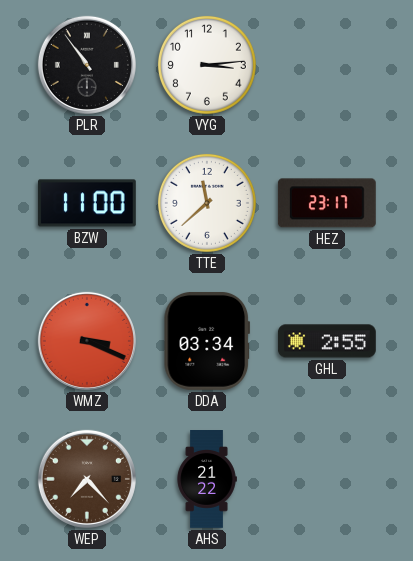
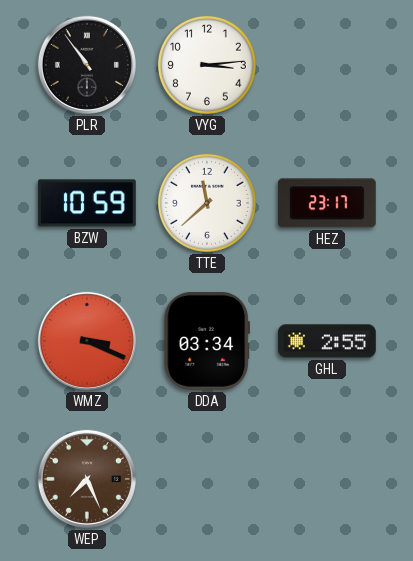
BZW: 11:00 -> 10:59 (87, 203)
WEP: 7:23 -> 7:26 (87, 479)
AHS: 21:22 -> none (207, 480)
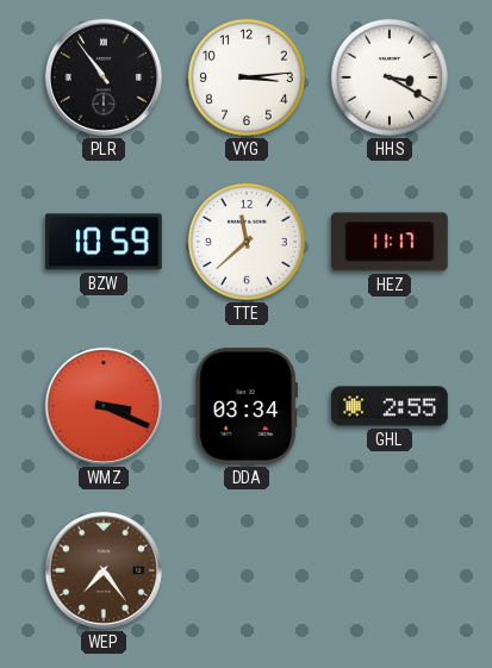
HHS: none -> 3:20 (390, 77)
HEZ: 23:17 -> 11:17 (390, 242)
WEP: 7:26 -> 7:24 (104, 570)
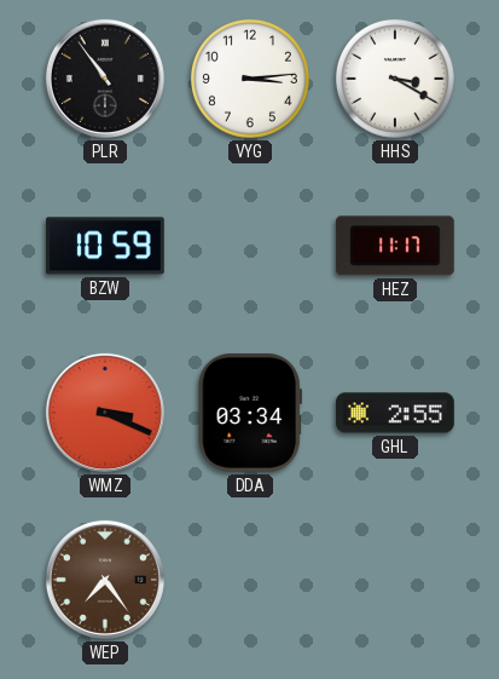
TTE: 11:38 -> none (247, 242)
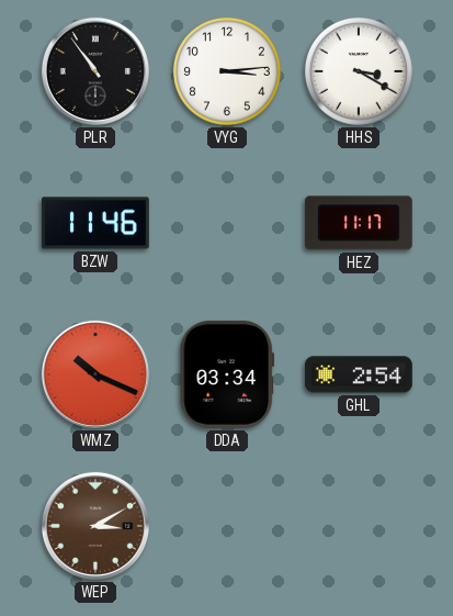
BZW: 10:59 -> 11:46 (95, 223)
WMZ: 3:19 -> 10:19 (95, 374)
GHL: 2:55 -> 2:54 (359, 374)
WEP: 7:24 -> 3:10 (95, 526)
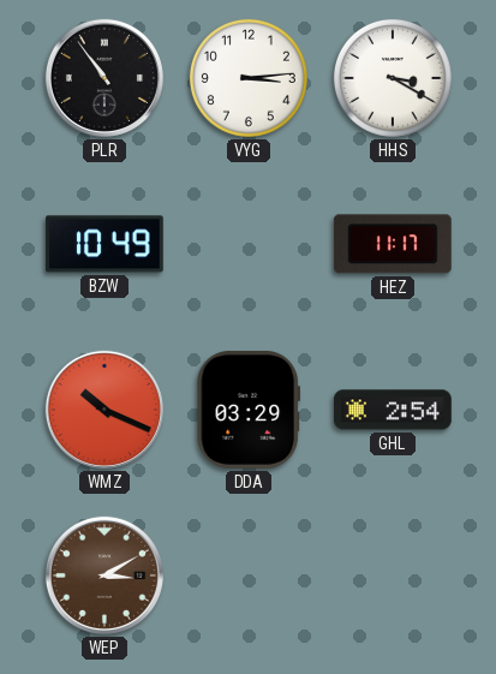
BZW: 11:46 -> 10:49 (104, 244)
DDA: 03:34 -> 03:29 (249, 410)
